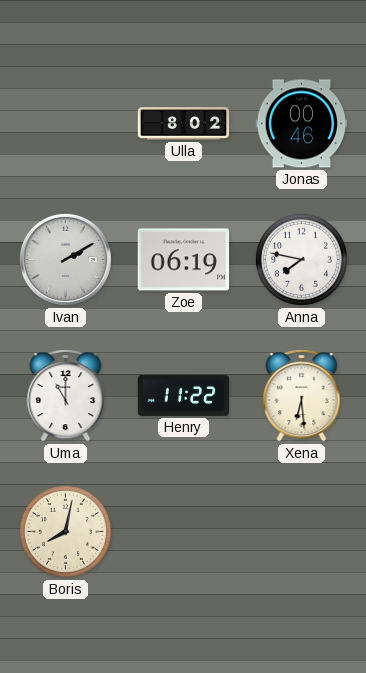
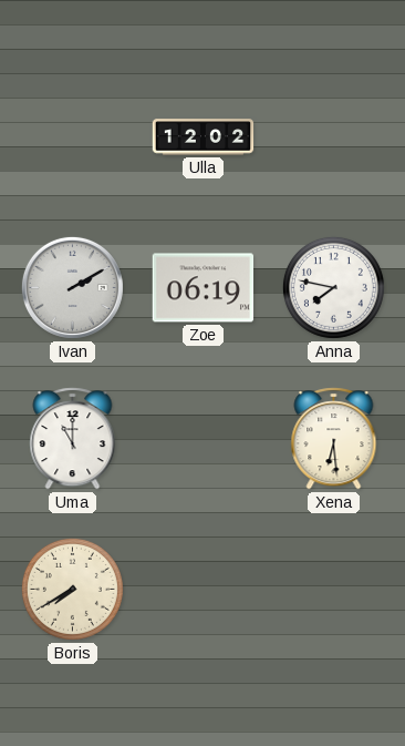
Ulla: 8:02 -> 12:02 (204, 137)
Jonas: 00:46 -> none (302, 124)
Henry: 11:22 -> none (184, 395)
Boris: 8:02 -> 7:40 (72, 589)
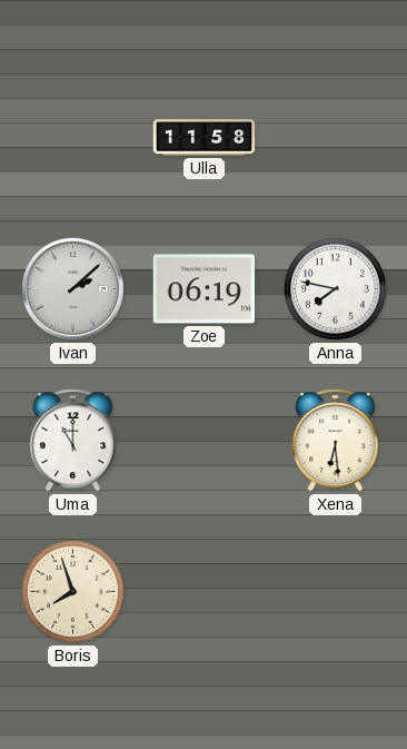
Ulla: 12:02 -> 11:58 (205, 138)
Ivan: 2:10 -> 2:08 (72, 288)
Boris: 7:40 -> 7:57 (72, 591)
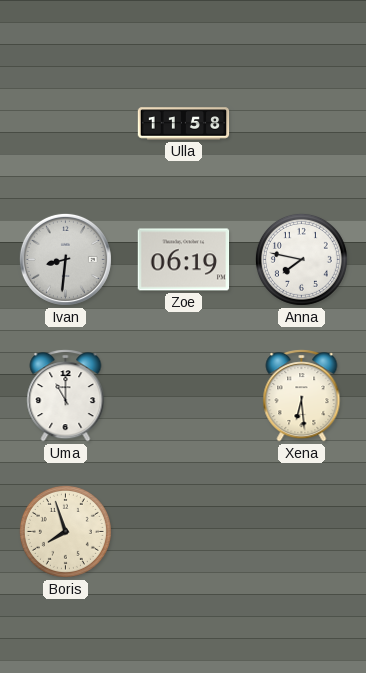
Ivan: 2:08 -> 8:31 (65, 259)
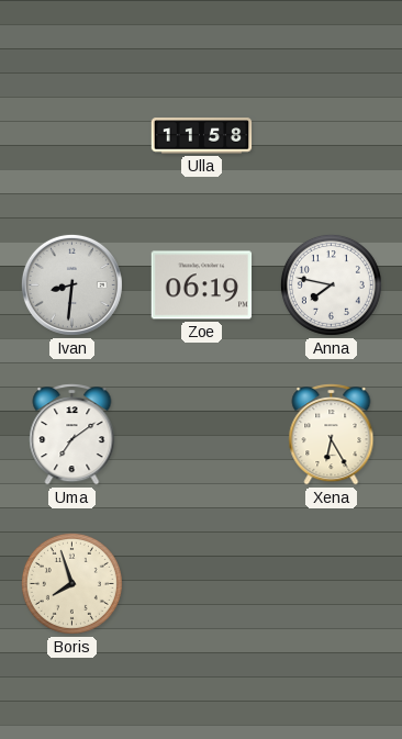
Uma: 11:00 -> 7:09 (72, 435)
Xena: 6:29 -> 6:25 (332, 435)
